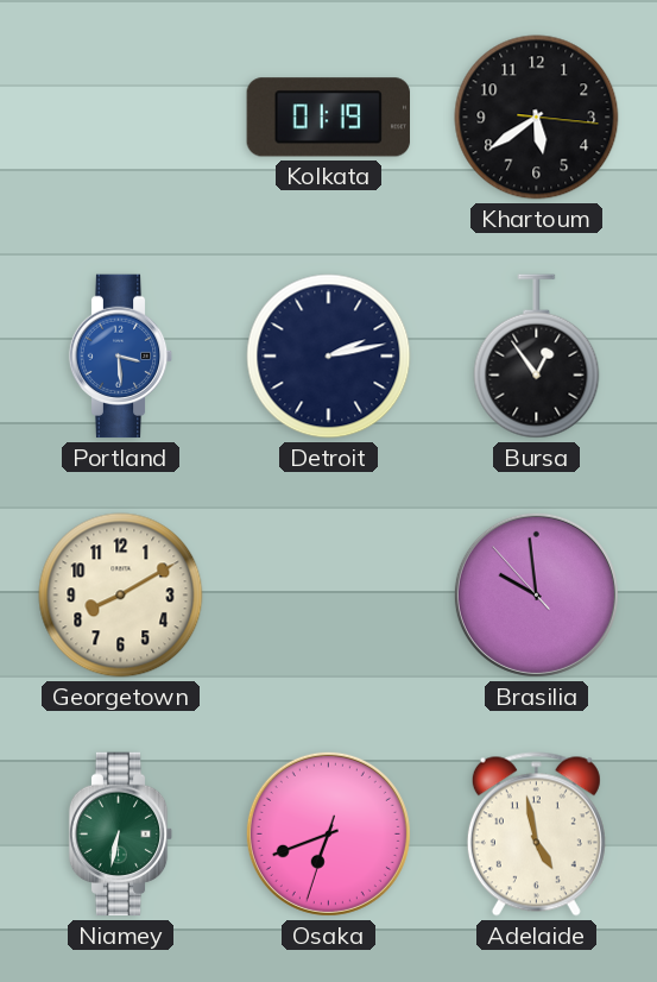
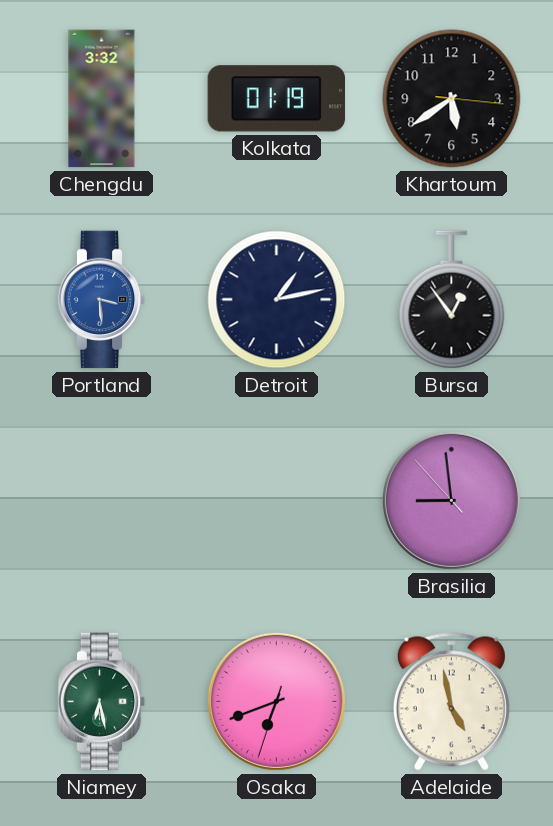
Chengdu: none -> 3:32 (102, 99)
Detroit: 2:13 -> 1:13 (277, 300)
Georgetown: 8:10 -> none (121, 596)
Brasilia: 9:58 -> 8:58 (451, 500)
Niamey: 6:32 -> 6:28 (102, 702)
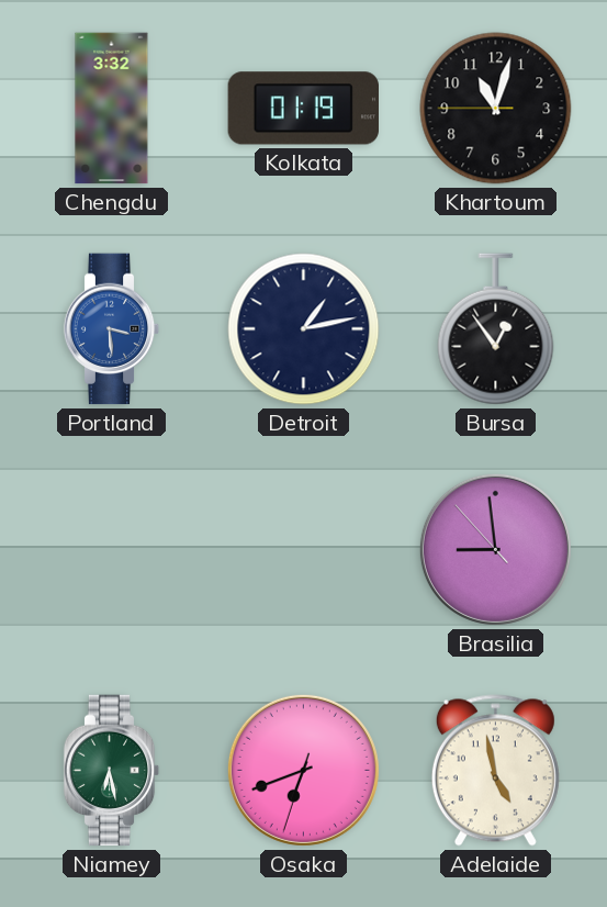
Khartoum: 5:39 -> 11:02 (496, 109)
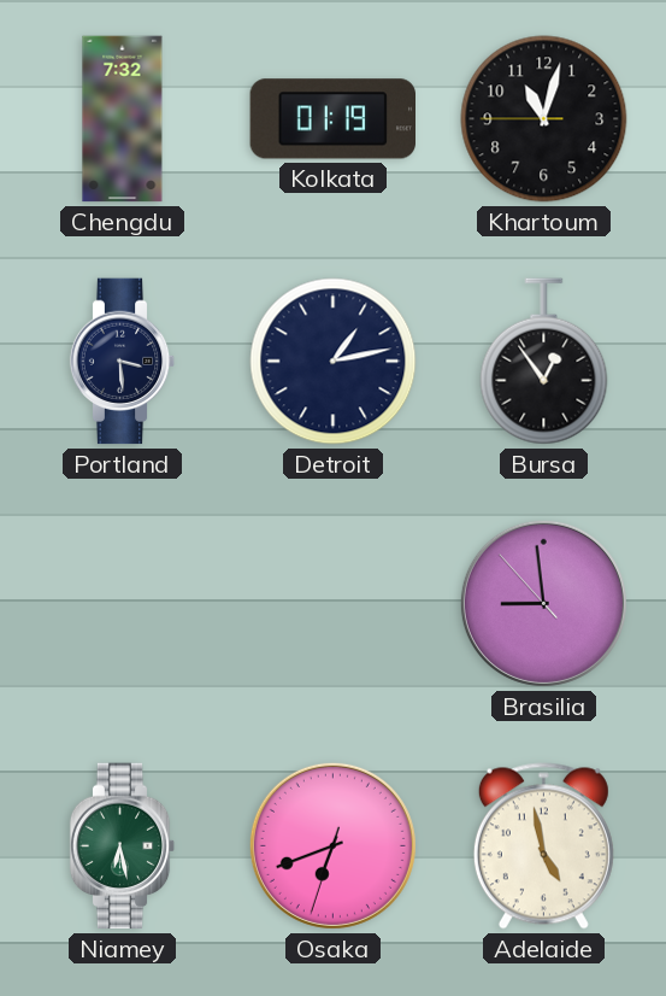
Chengdu: 3:32 -> 7:32 (123, 119)
Portland dial: blue -> navy (123, 362)
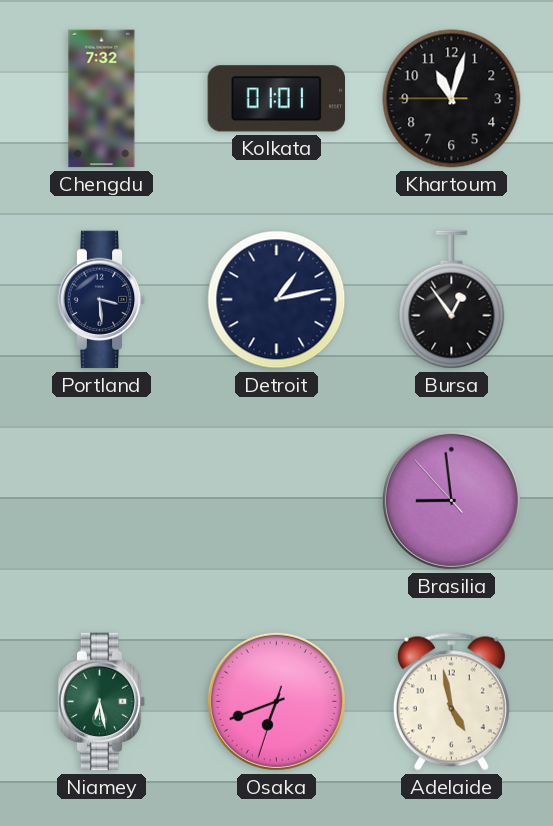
Kolkata: 01:19 -> 01:01 (277, 99)
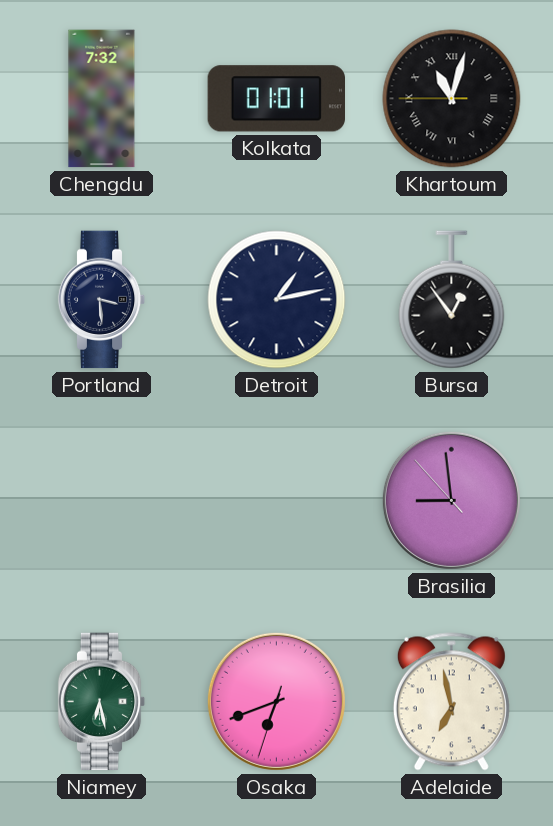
Khartoum numerals: Arabic -> Roman (452, 99)
Adelaide: 4:58 -> 6:58 (451, 702)
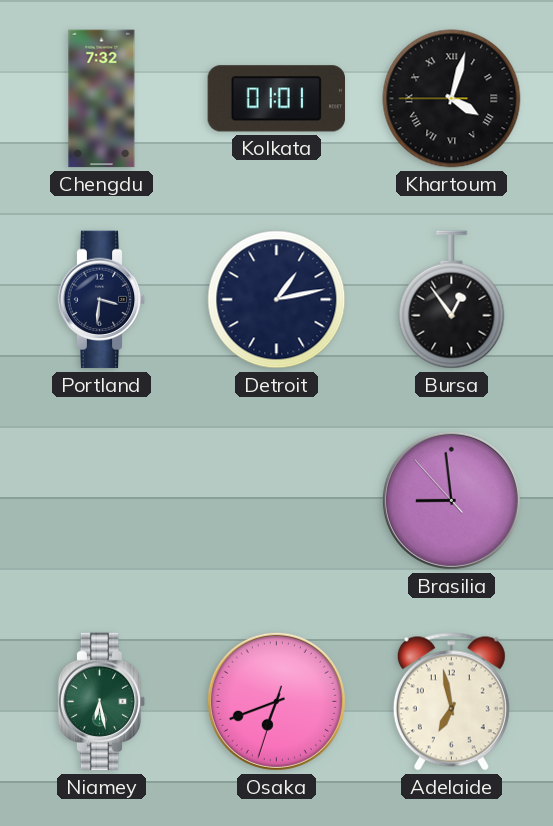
Khartoum: 11:02 -> 4:02 (452, 99)
Portland: 3:29 -> 3:31 (102, 300)
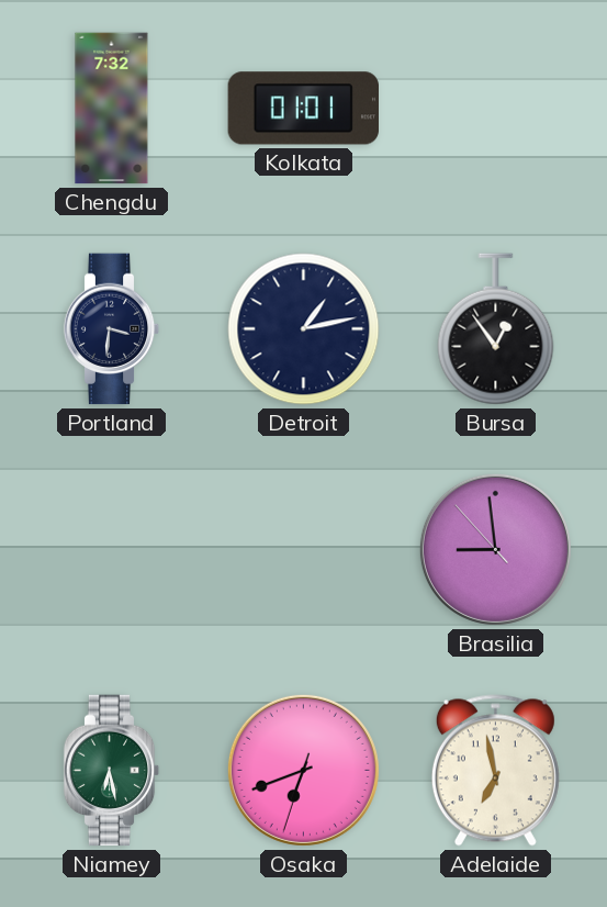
Khartoum: 4:02 -> none (452, 99)
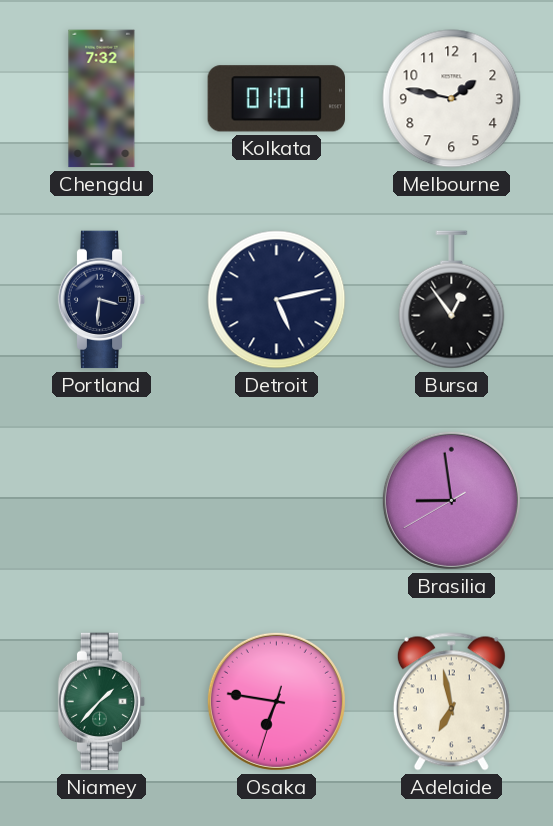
Melbourne: none -> 1:47 (452, 99)
Detroit: 1:13 -> 5:13 (277, 300)
Brasilia: 8:58:53 -> 8:58:40 (451, 500)
Niamey: 6:28 -> 1:37 (102, 702)
Osaka: 6:41 -> 6:46 (276, 701)
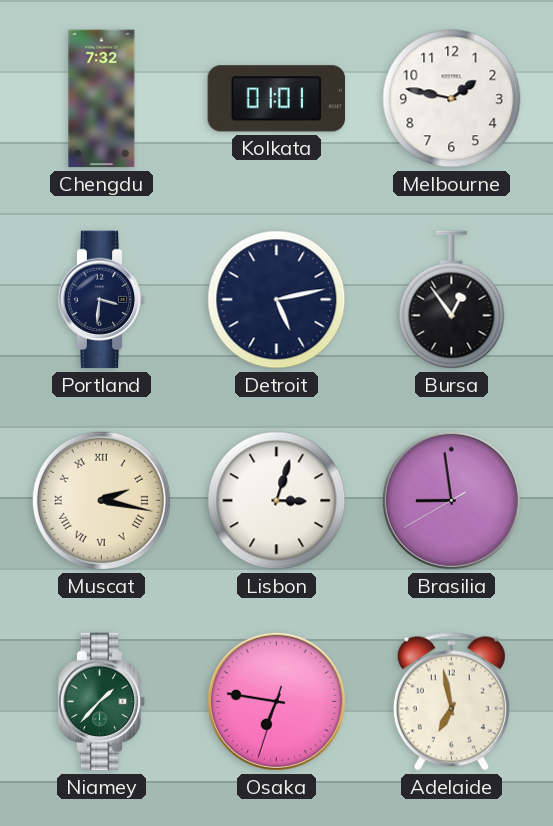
Muscat: none -> 2:17 (101, 500)
Lisbon: none -> 3:03 (277, 501)
